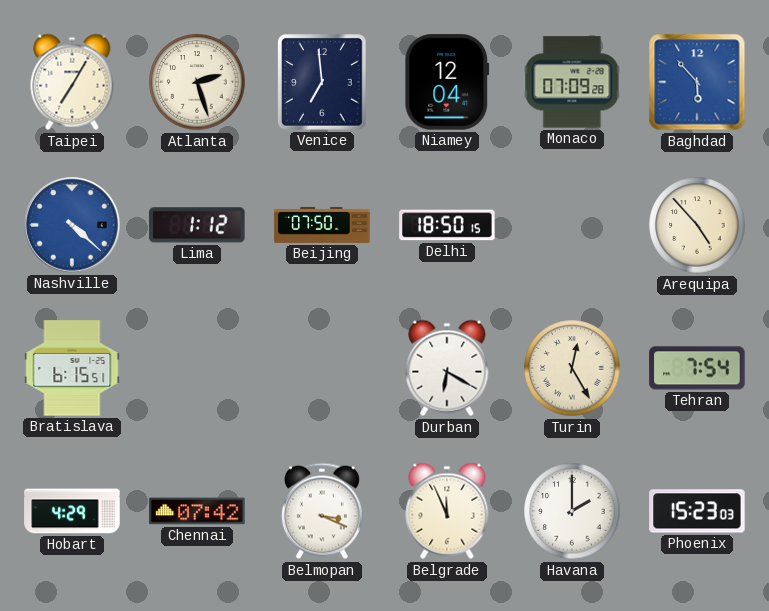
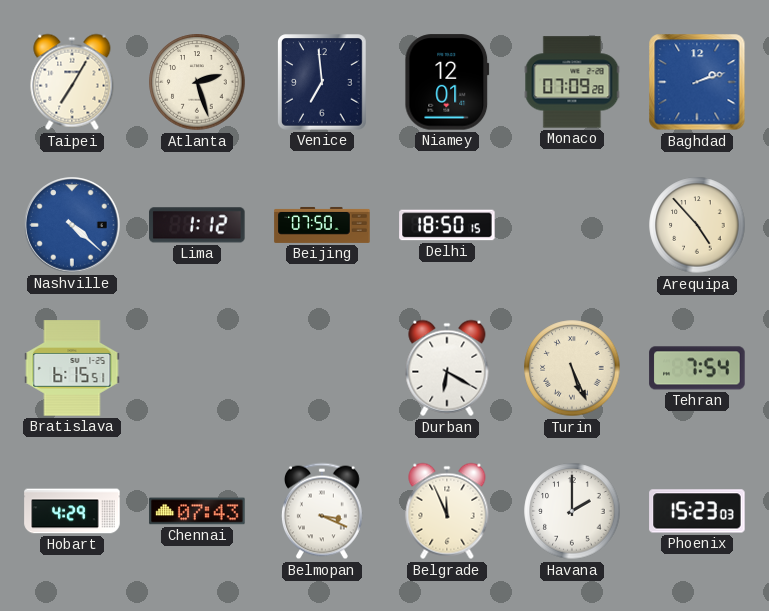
Niamey: 12:04 -> 12:01 (447, 82)
Baghdad: 5:53 -> 2:12 (697, 82)
Turin: 12:25 -> 5:26 (572, 368)
Chennai: 07:42 -> 07:43 (197, 511)
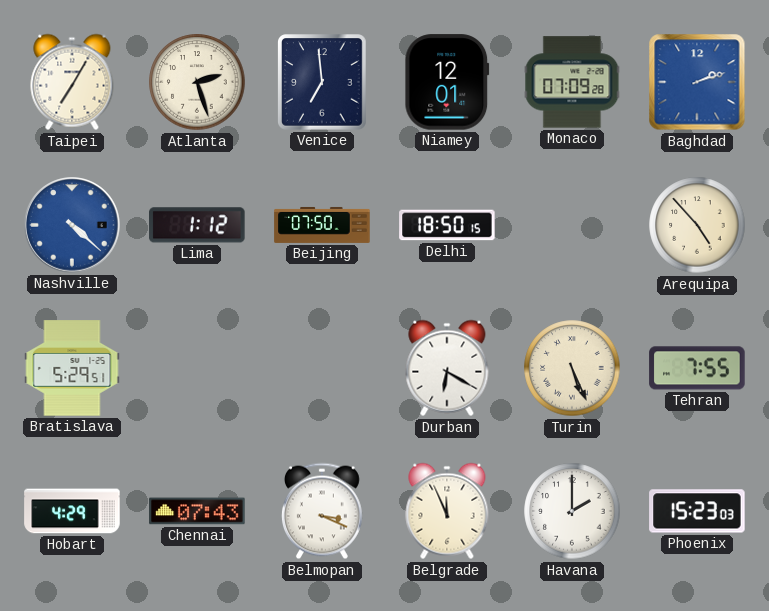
Bratislava: 6:15 -> 5:29 (72, 368)
Tehran: 7:54 -> 7:55 (697, 368)
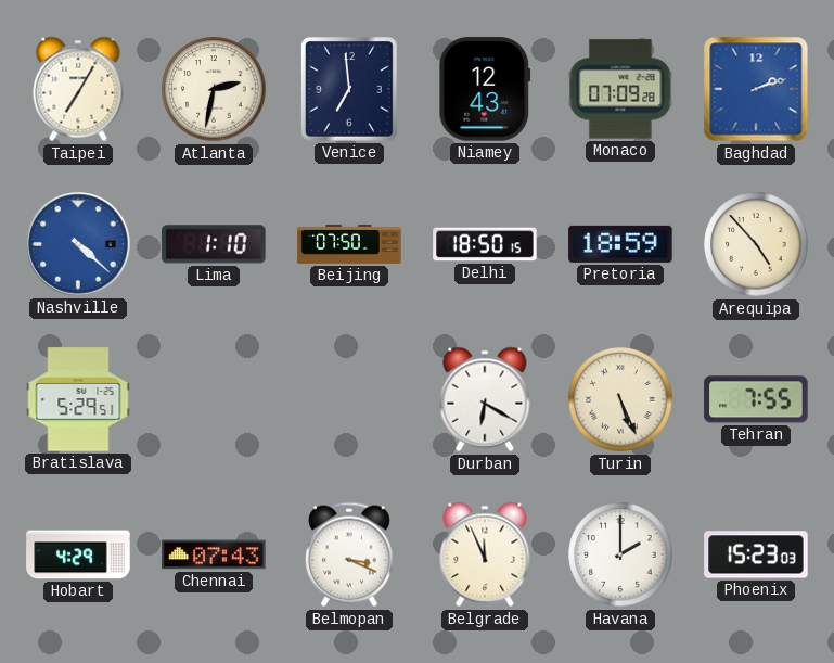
Atlanta: 2:27 -> 2:32 (214, 89)
Niamey: 12:01 -> 12:43 (485, 89)
Lima: 1:12 -> 1:10 (214, 244)
Pretoria: none -> 18:59 (620, 244)
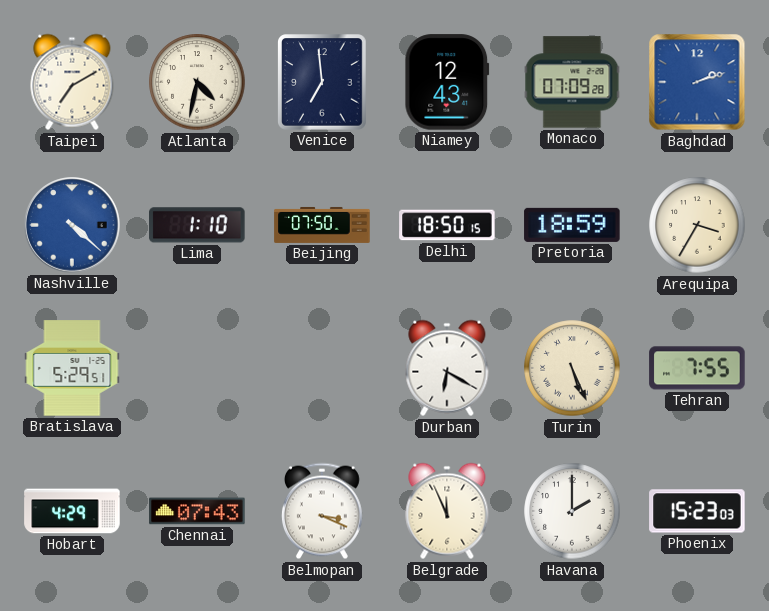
Taipei: 7:05 -> 7:10 (72, 82)
Atlanta: 2:32 -> 4:32 (197, 82)
Arequipa: 4:53 -> 3:35 (697, 225)
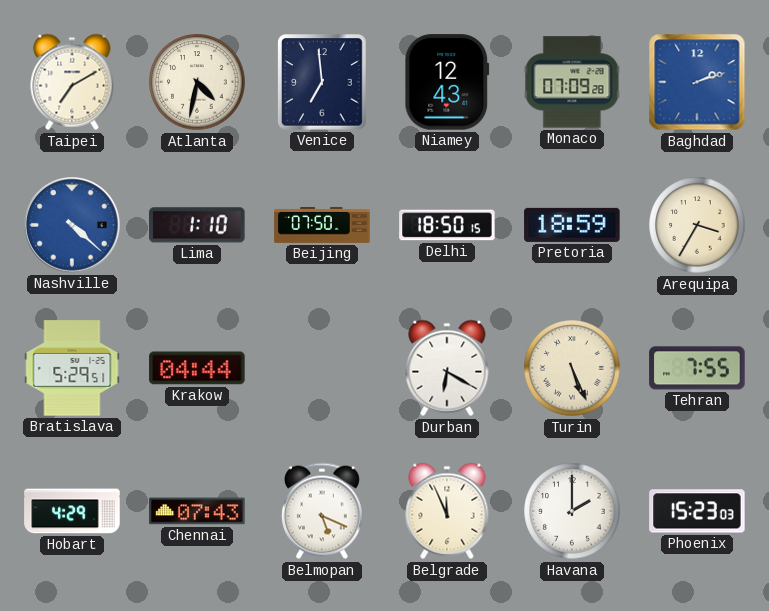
Krakow: none -> 04:44 (197, 368)
Belmopan: 3:19 -> 5:19 (322, 511)
